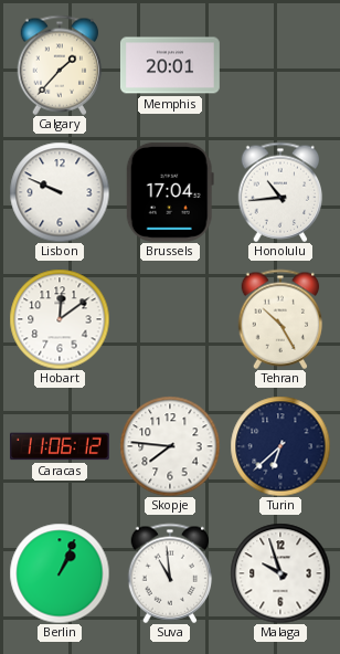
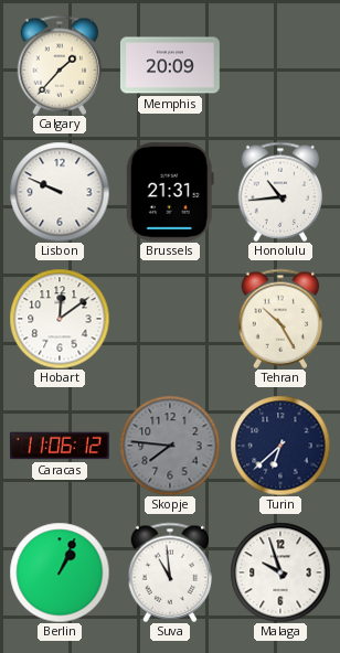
Memphis: 20:01 -> 20:09 (170, 65)
Brussels: 17:04 -> 21:31 (170, 192)
Skopje dial: white -> grey (170, 446)
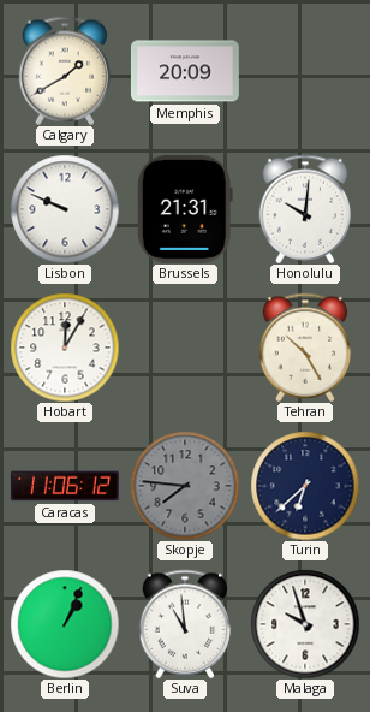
Calgary: 1:37 -> 1:40 (65, 71)
Honolulu: 10:44 -> 10:01 (305, 209)
Hobart: 12:09 -> 12:05 (65, 348)
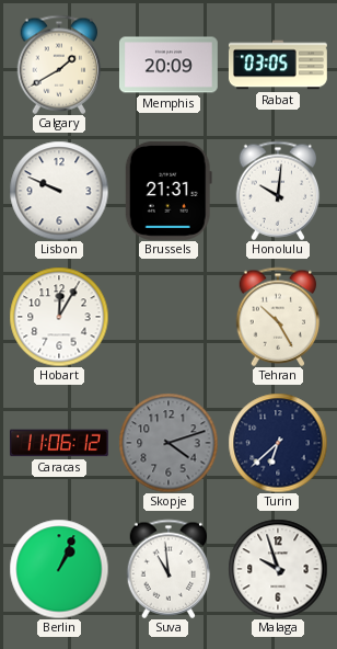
Rabat: none -> 03:05 (278, 65)
Skopje: 7:46 -> 4:12 (168, 443)
